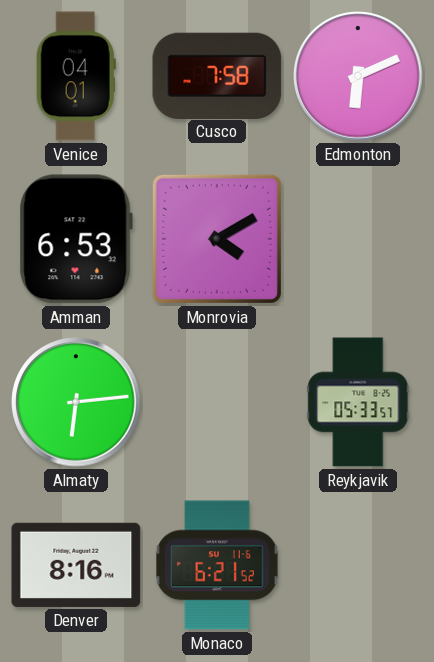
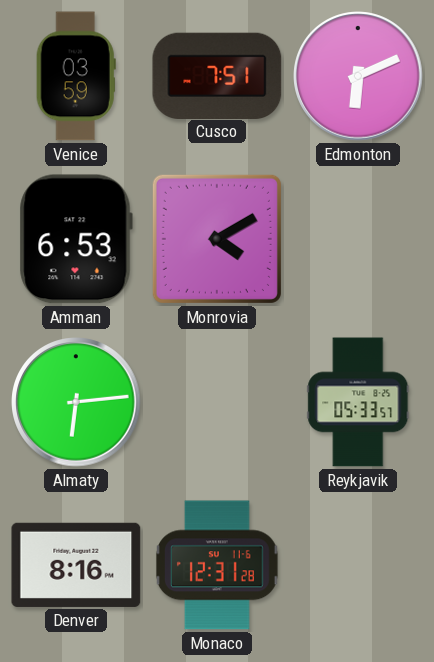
Venice: 04:01 -> 03:59 (76, 76)
Cusco: 7:58 -> 7:51 (217, 75)
Monaco: 6:21 -> 12:31 (218, 565)
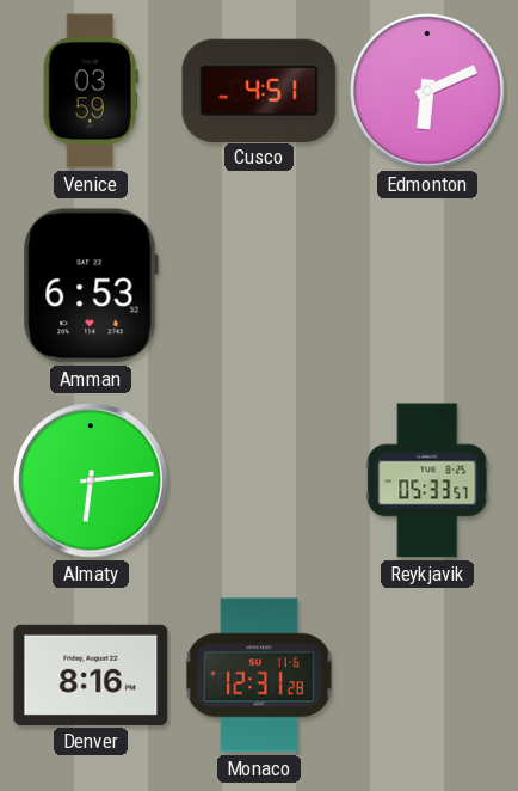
Cusco: 7:51 -> 4:51 (259, 90)
Monrovia: 4:10 -> none (217, 239)
